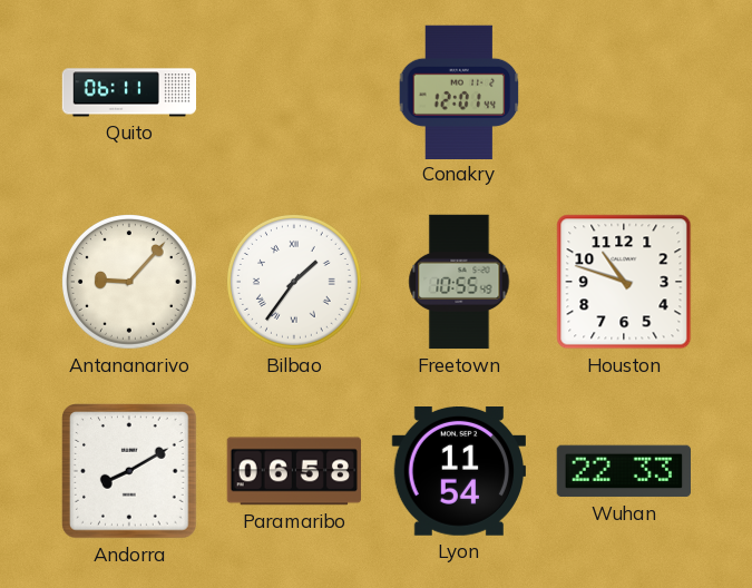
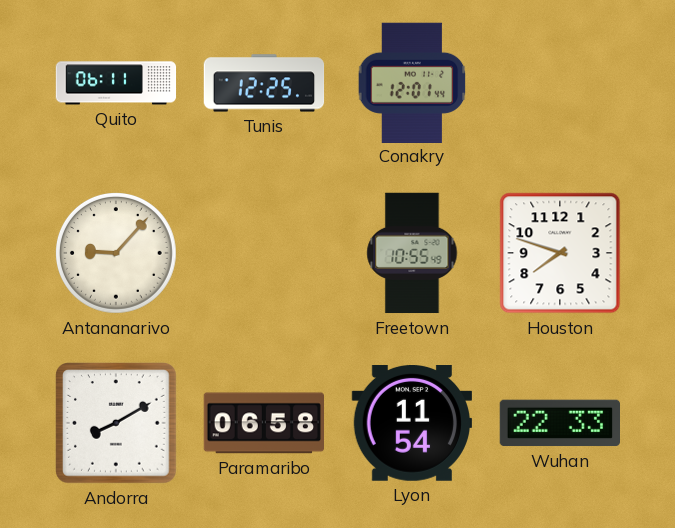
Tunis: none -> 12:25 (264, 83)
Bilbao: 1:36 -> none (295, 283)
Houston: 10:48 -> 7:48 (560, 253)
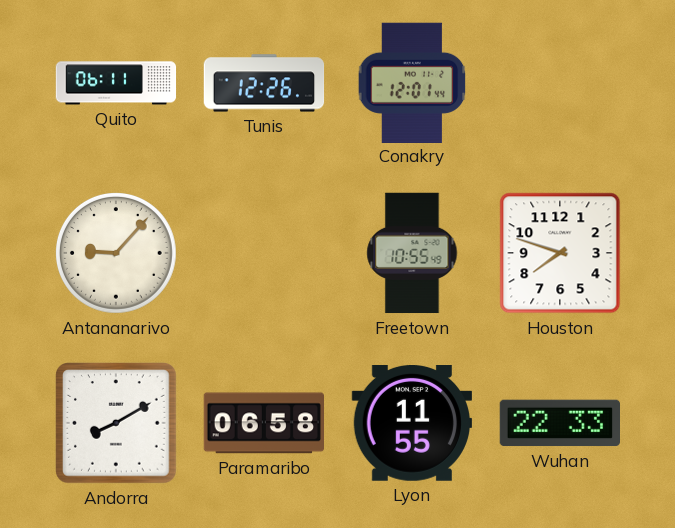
Tunis: 12:25 -> 12:26 (264, 83)
Lyon: 11:54 -> 11:55 (411, 424)
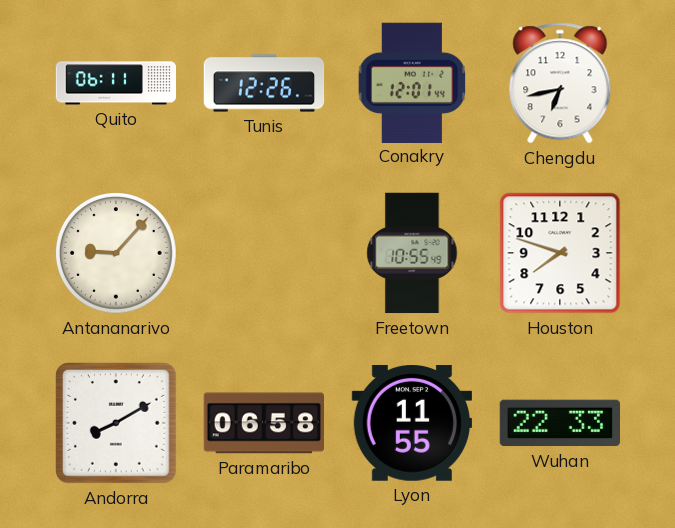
Chengdu: none -> 6:43 (560, 83)
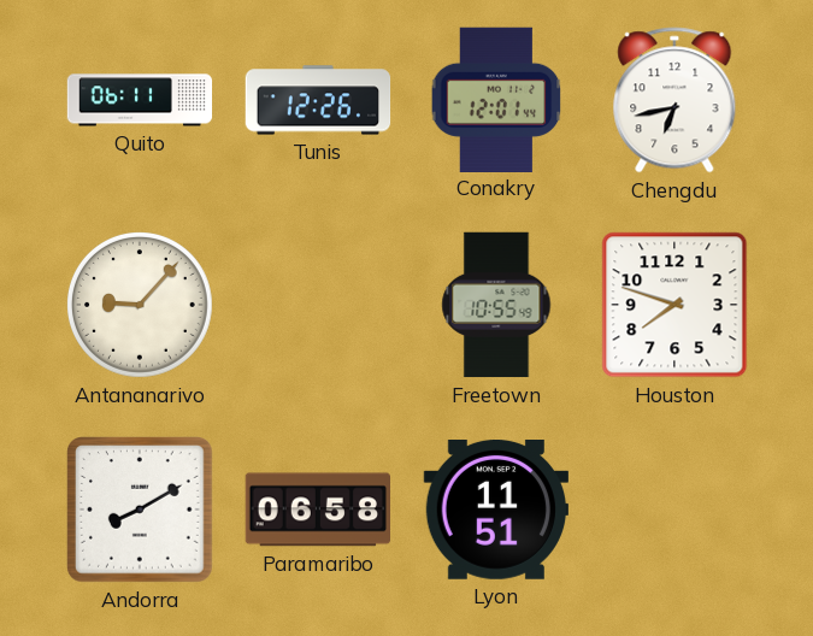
Lyon: 11:55 -> 11:51 (495, 511)
Wuhan: 22:33 -> none (559, 423)
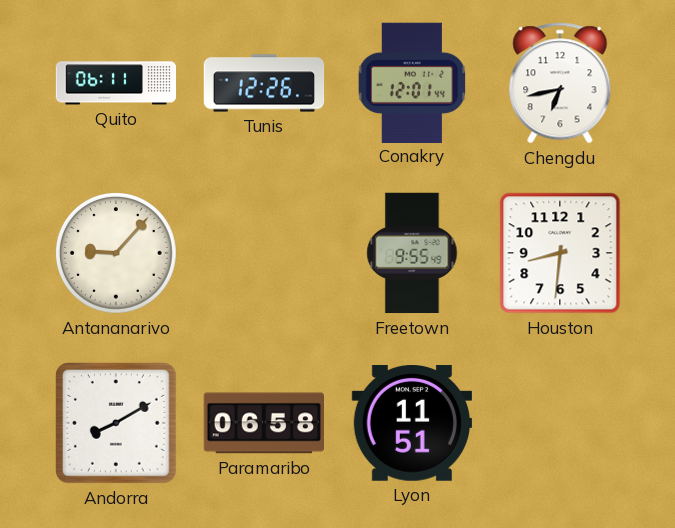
Freetown: 10:55 -> 9:55 (412, 253)
Houston: 7:48 -> 8:31 (560, 253)
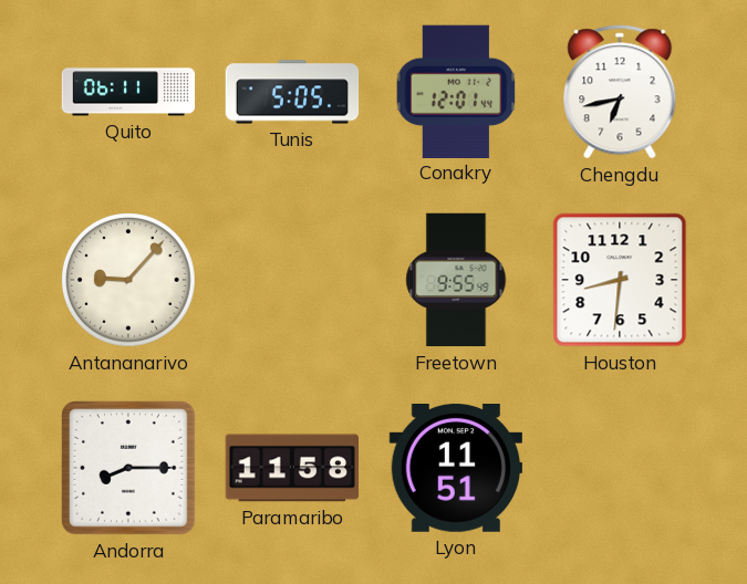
Tunis: 12:26 -> 5:05 (292, 92)
Andorra: 8:10 -> 8:15 (128, 468)
Paramaribo: 06:58 -> 11:58 (291, 468)
